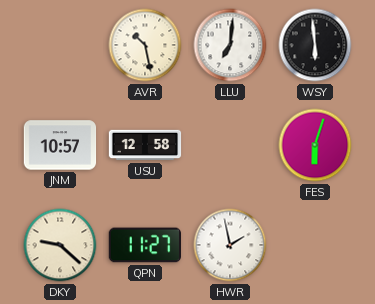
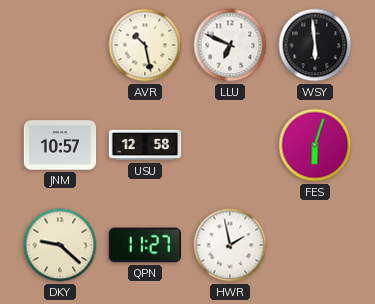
LLU: 7:01 -> 6:49 (230, 45)
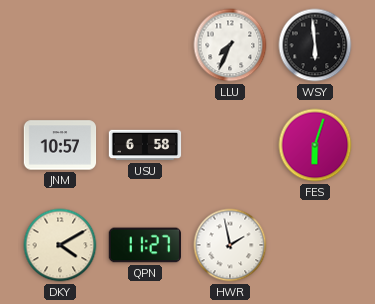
AVR: 10:28 -> none (145, 45)
LLU: 6:49 -> 7:34 (230, 45)
USU: 12:58 -> 6:58 (145, 145)
DKY: 9:22 -> 4:10 (60, 245)
